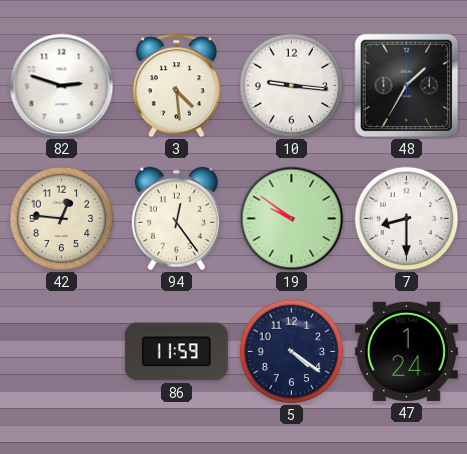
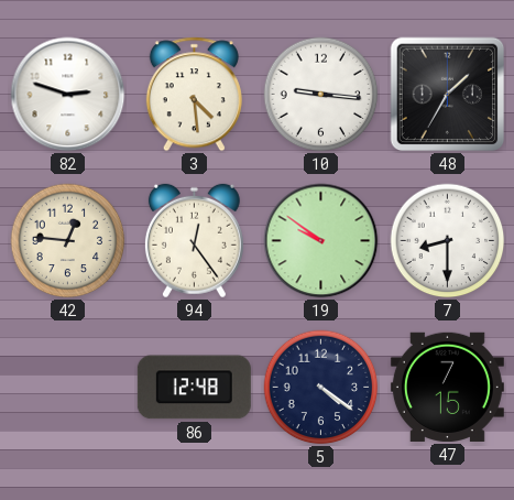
86: 11:59 -> 12:48 (194, 388)
47: 1:24 -> 7:15 (447, 387)
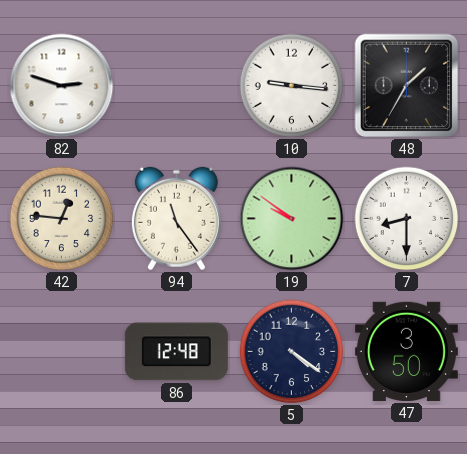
3: 4:29 -> none (194, 95)
94: 12:24 -> 11:24 (176, 219)
47: 7:15 -> 3:50 (406, 351)
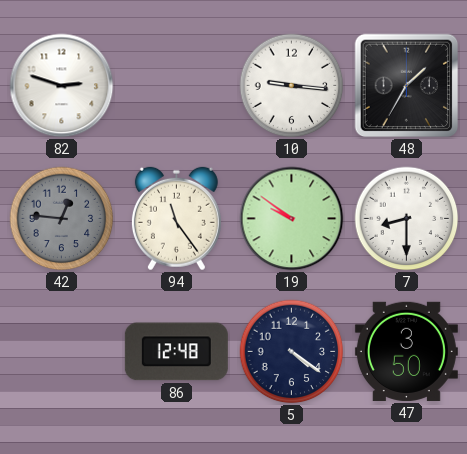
42 dial: cream -> grey (62, 219)
